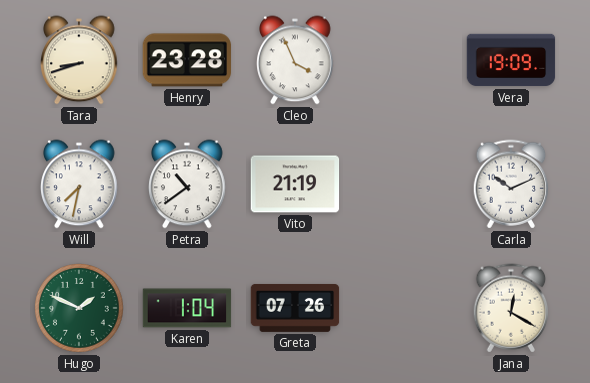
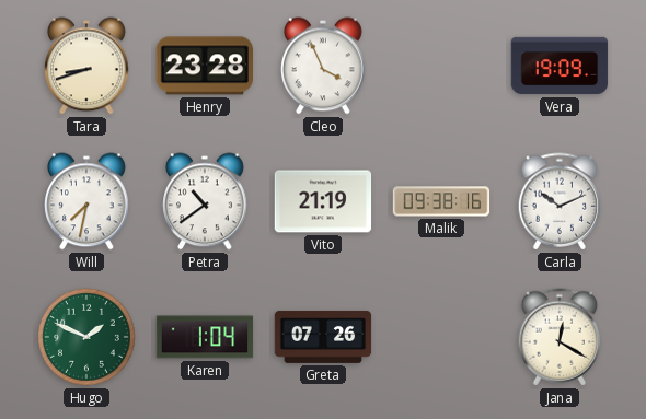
Malik: none -> 09:38 (441, 201)
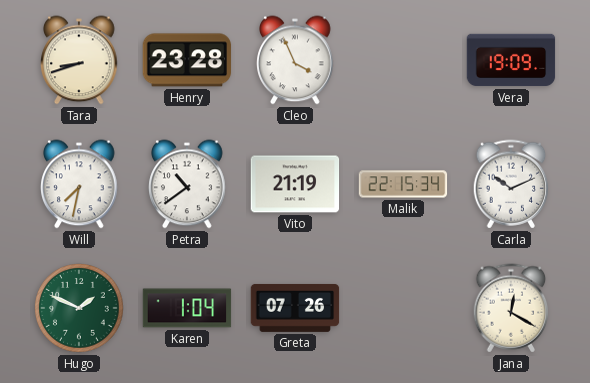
Malik: 09:38 -> 22:15 (403, 184)
